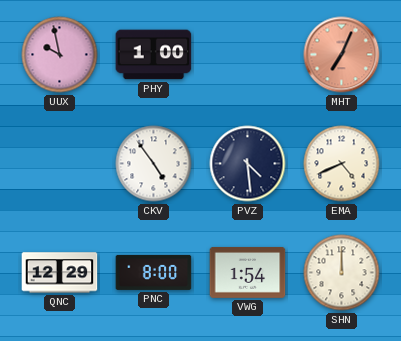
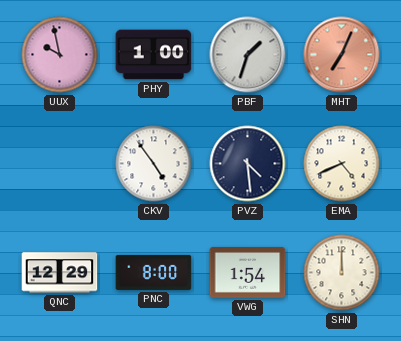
PBF: none -> 1:33 (248, 55)
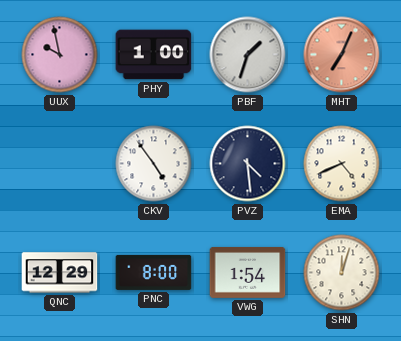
SHN: 12:00 -> 12:03 (342, 273)
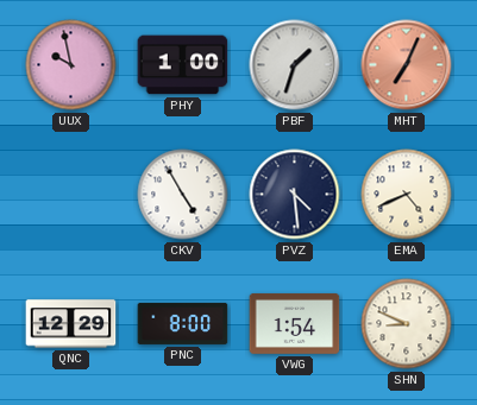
CKV: 4:54 -> 4:55 (183, 195)
SHN: 12:03 -> 8:49 (407, 324)
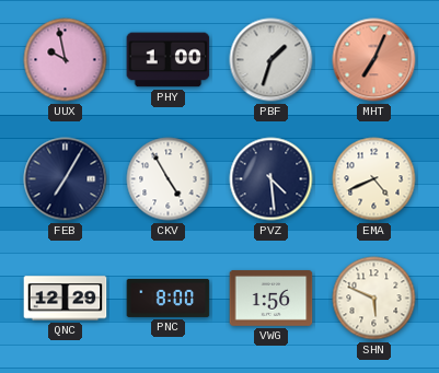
FEB: none -> 7:05 (66, 179)
VWG: 1:54 -> 1:56 (272, 298)
SHN: 8:49 -> 5:49 (374, 299)
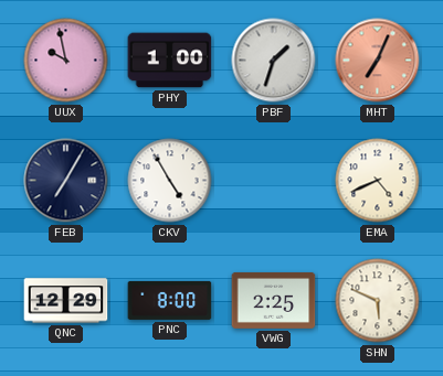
PVZ: 4:29 -> none (272, 179)
VWG: 1:56 -> 2:25 (274, 300)
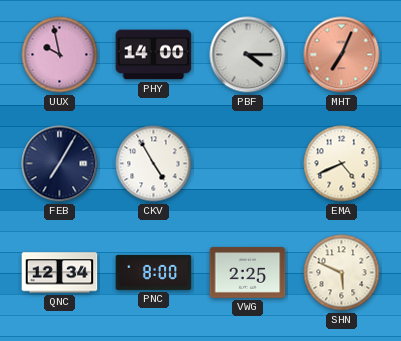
PHY: 1:00 -> 14:00 (154, 55)
PBF: 1:33 -> 4:15 (248, 55)
QNC: 12:29 -> 12:34 (60, 273)
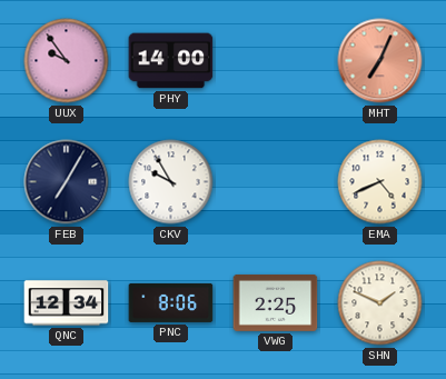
UUX: 9:58 -> 9:54 (67, 61)
PBF: 4:15 -> none (248, 55)
CKV: 4:55 -> 9:55 (171, 182)
PNC: 8:00 -> 8:06 (171, 302)
SHN: 5:49 -> 1:49 (380, 303)
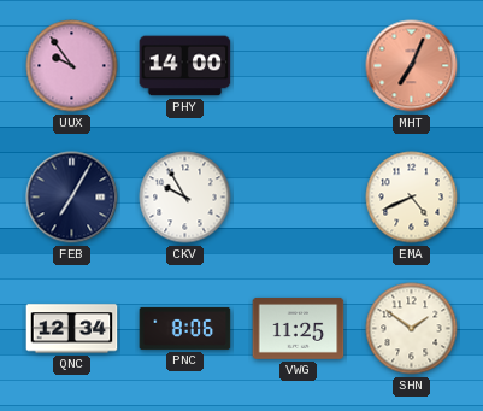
VWG: 2:25 -> 11:25 (299, 328)
SHN: 1:49 -> 1:51 (412, 329)
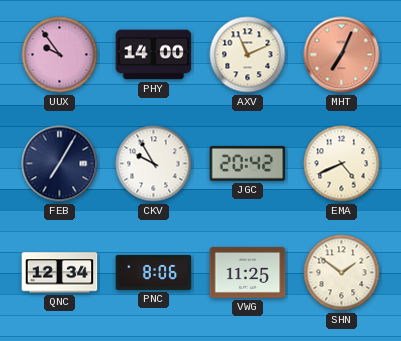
AXV: none -> 11:11 (248, 55)
JGC: none -> 20:42 (248, 164)
